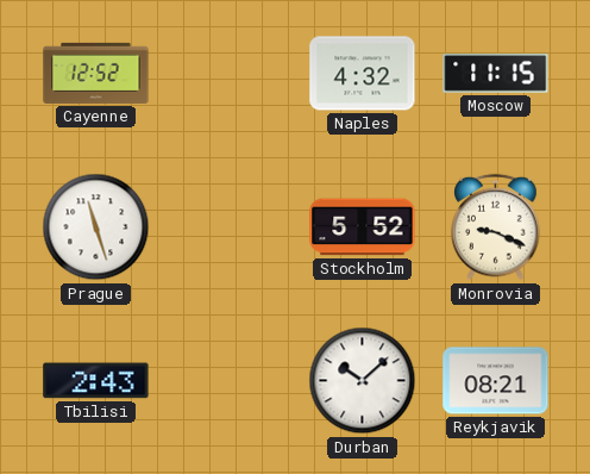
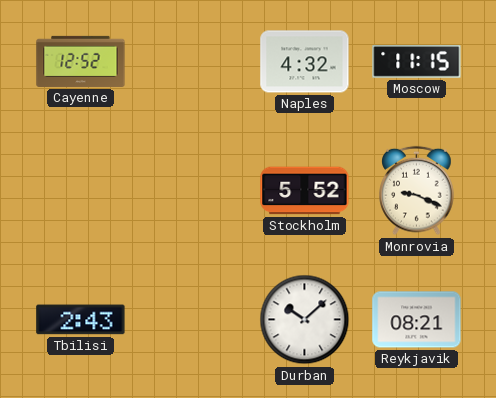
Prague: 11:27 -> none (96, 227)
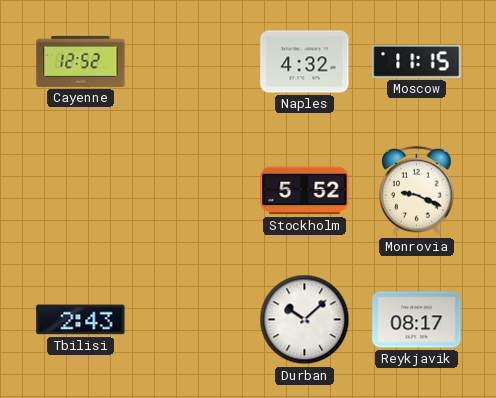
Reykjavik: 08:21 -> 08:17 (417, 320)
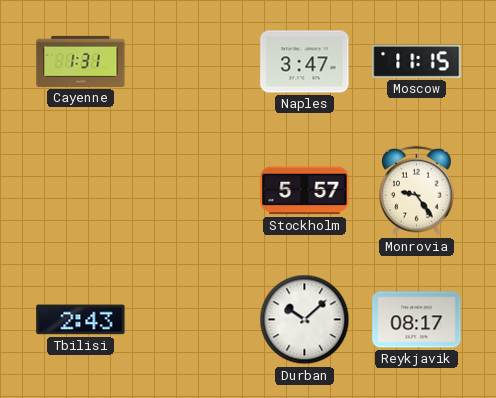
Cayenne: 12:52 -> 1:31 (81, 61)
Naples: 4:32 -> 3:47 (305, 62)
Stockholm: 5:52 -> 5:57 (305, 191)
Monrovia: 9:19 -> 9:24 (417, 191)
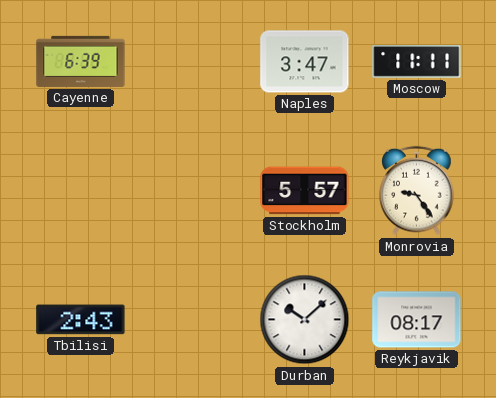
Cayenne: 1:31 -> 6:39 (81, 61)
Moscow: 11:15 -> 11:11 (417, 62)
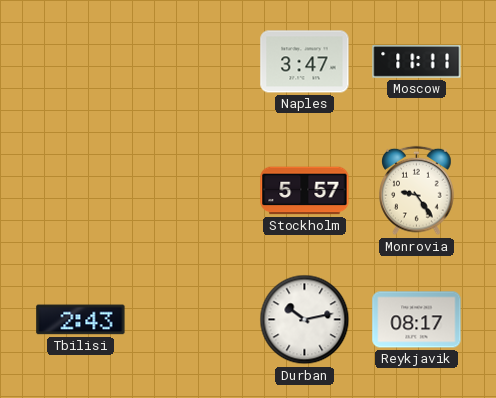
Cayenne: 6:39 -> none (81, 61)
Durban: 10:08 -> 10:13 (305, 320)
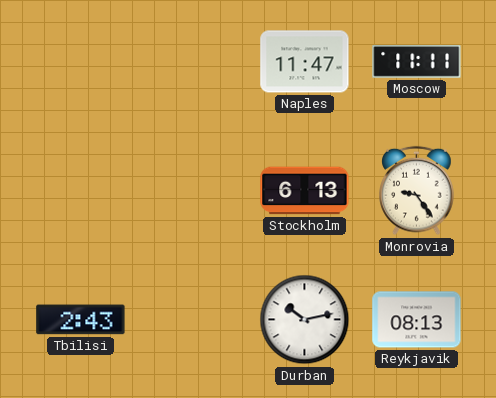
Naples: 3:47 -> 11:47 (305, 62)
Stockholm: 5:57 -> 6:13 (305, 191)
Reykjavik: 08:17 -> 08:13 (417, 320)
